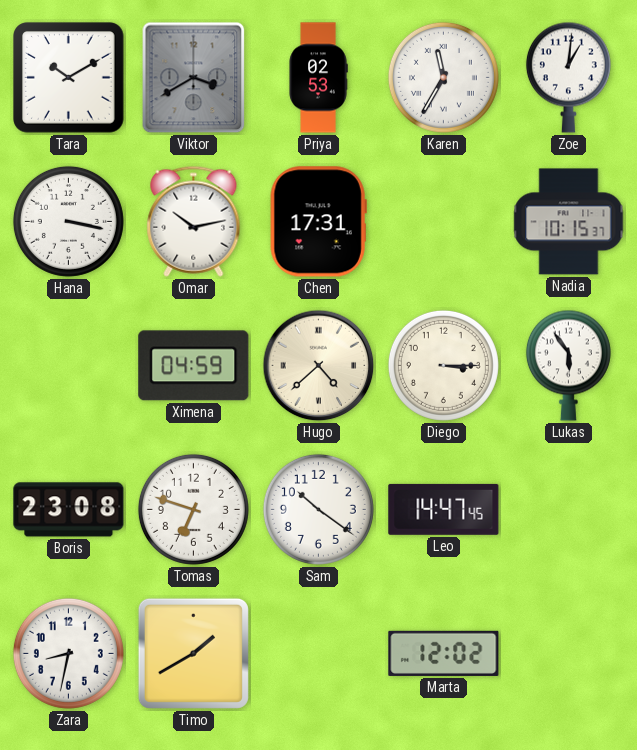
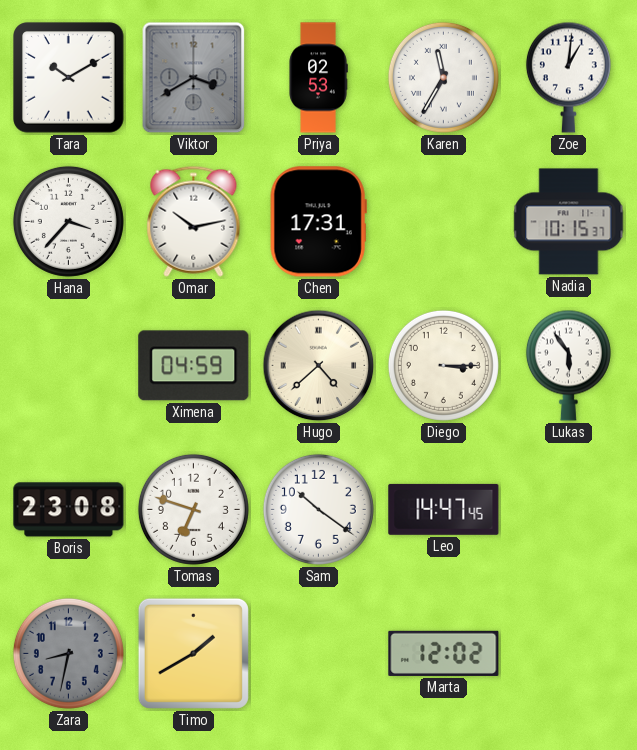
Hana: 3:17 -> 3:37 (68, 221)
Zara dial: white -> grey (68, 653)
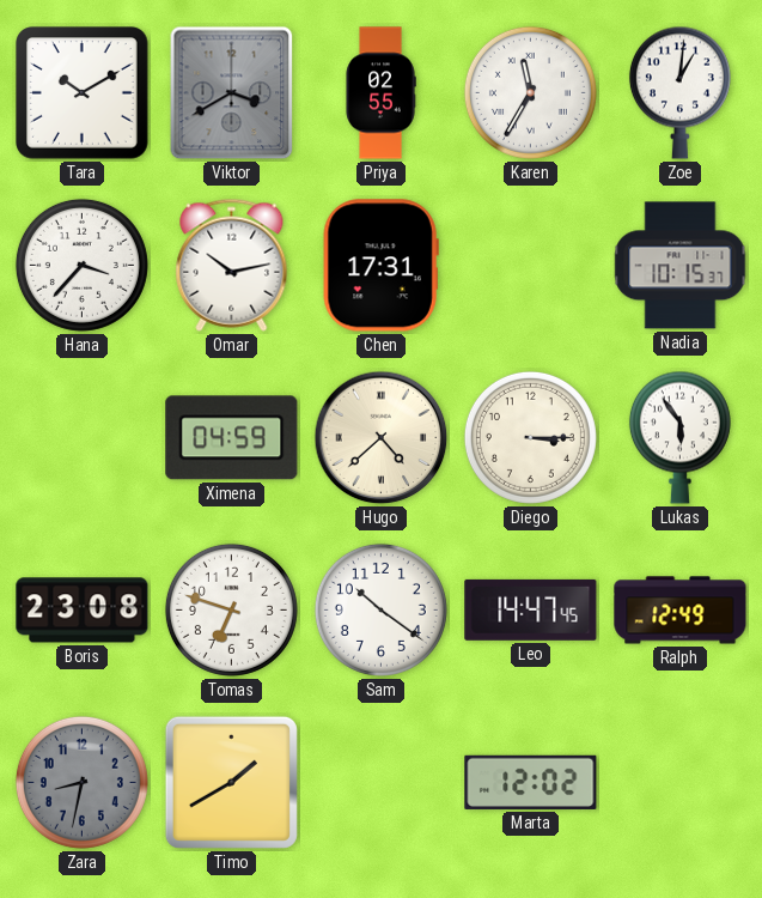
Priya: 02:53 -> 02:55 (380, 93)
Ralph: none -> 12:49 (681, 611)
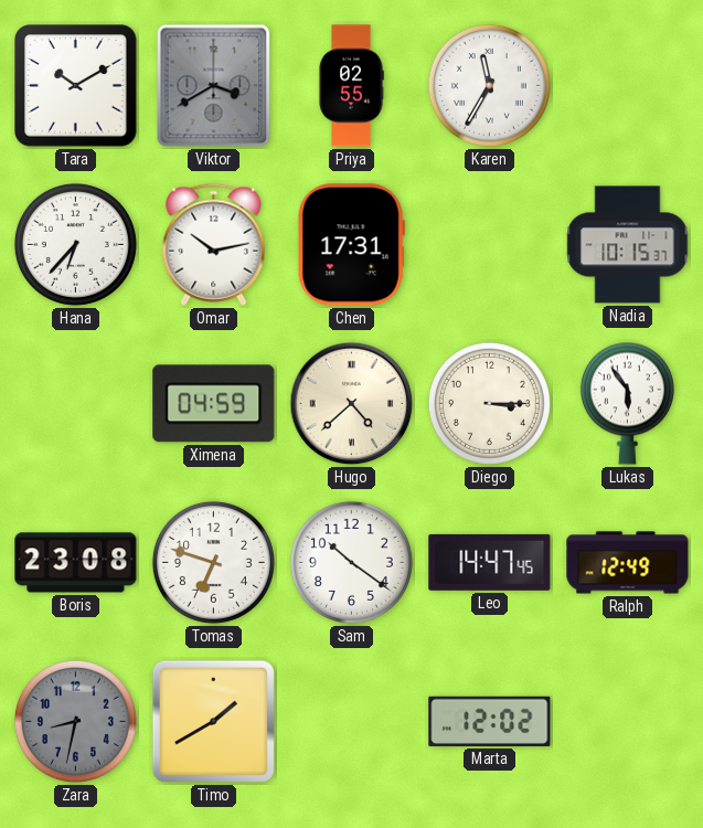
Zoe: 1:01 -> none (679, 92)
Hana: 3:37 -> 6:37 (75, 244)
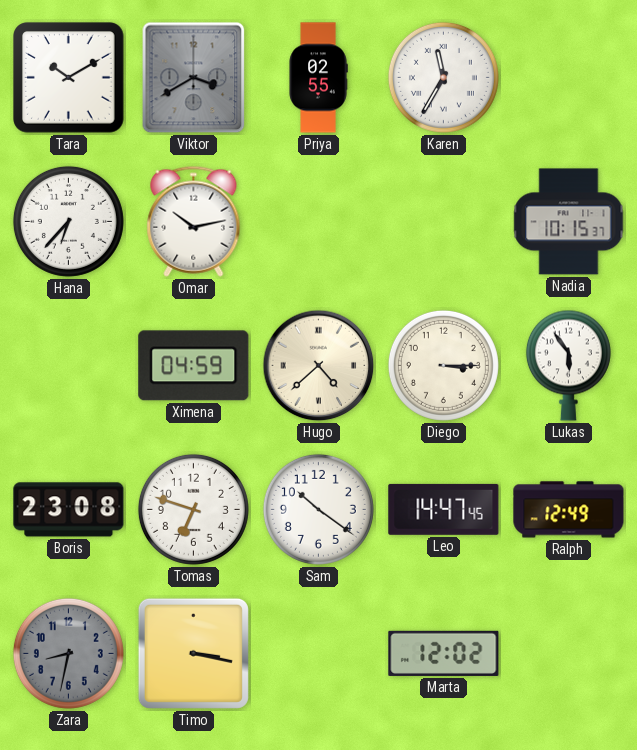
Chen: 17:31 -> none (351, 245)
Timo: 1:40 -> 3:17 (193, 653)
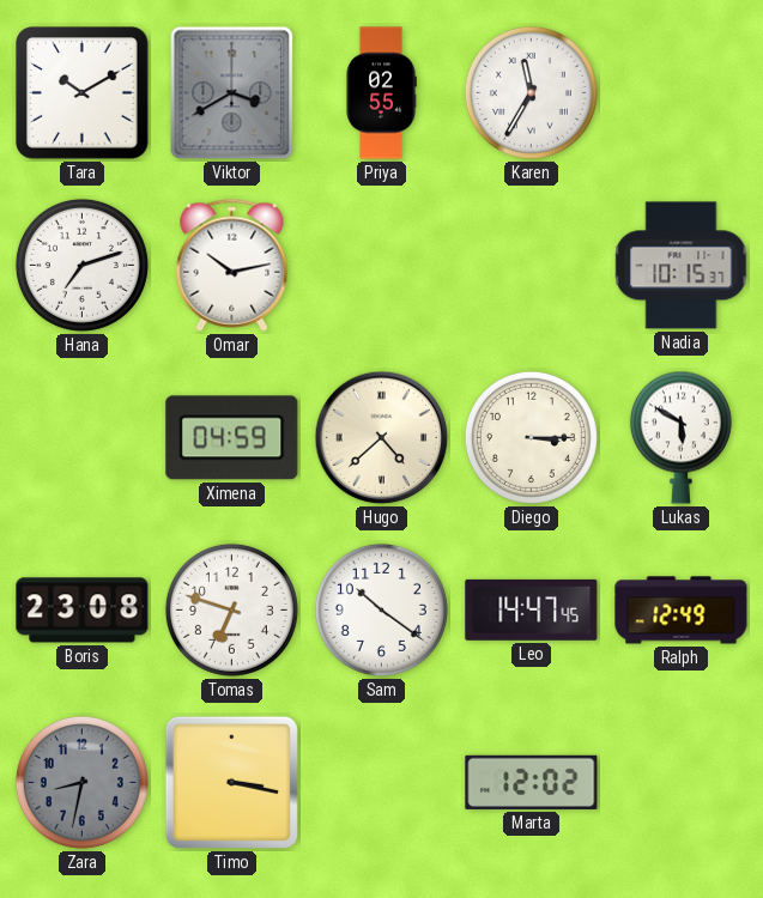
Hana: 6:37 -> 7:12 (81, 265)
Lukas: 5:54 -> 5:50 (680, 437)
